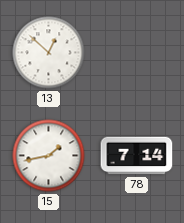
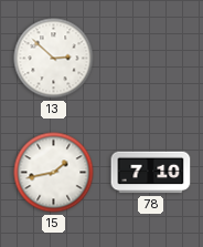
13: 12:52 -> 2:52 (54, 59)
78: 7:14 -> 7:10 (151, 173)
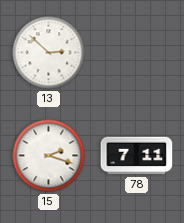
15: 1:43 -> 2:18 (49, 156)
78: 7:10 -> 7:11 (137, 156)
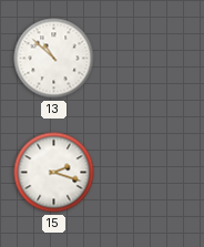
13: 2:52 -> 10:52 (54, 59)
78: 7:11 -> none (137, 156)
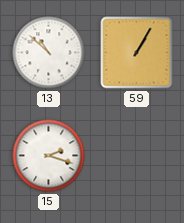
59: none -> 1:05 (137, 53)
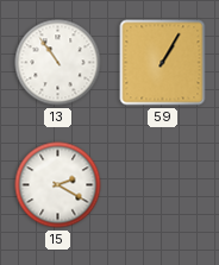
13: 10:52 -> 10:54 (58, 63)
15: 2:18 -> 2:20 (58, 185)
